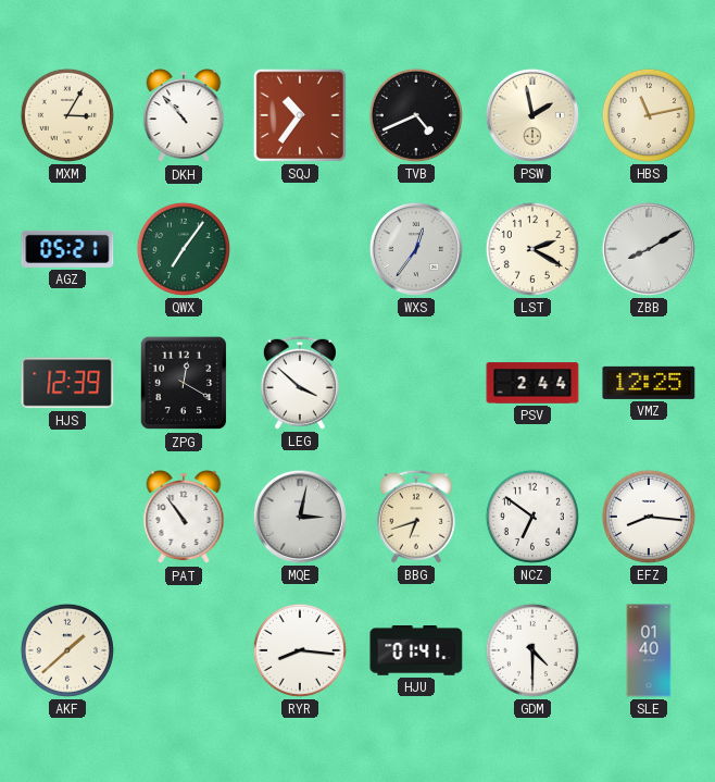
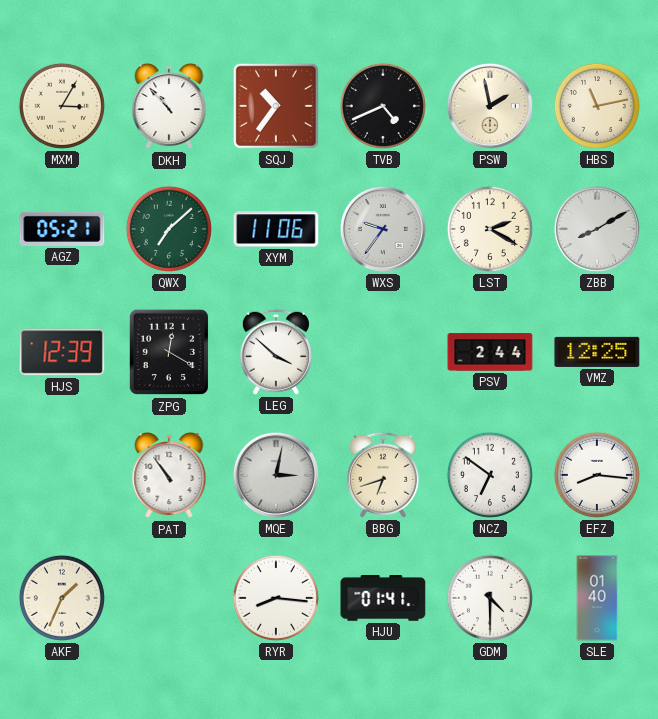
QWX: 7:06 -> 7:08 (169, 229)
XYM: none -> 11:06 (276, 229)
WXS: 12:36 -> 9:36 (383, 229)
AKF: 1:38 -> 1:34 (62, 598)
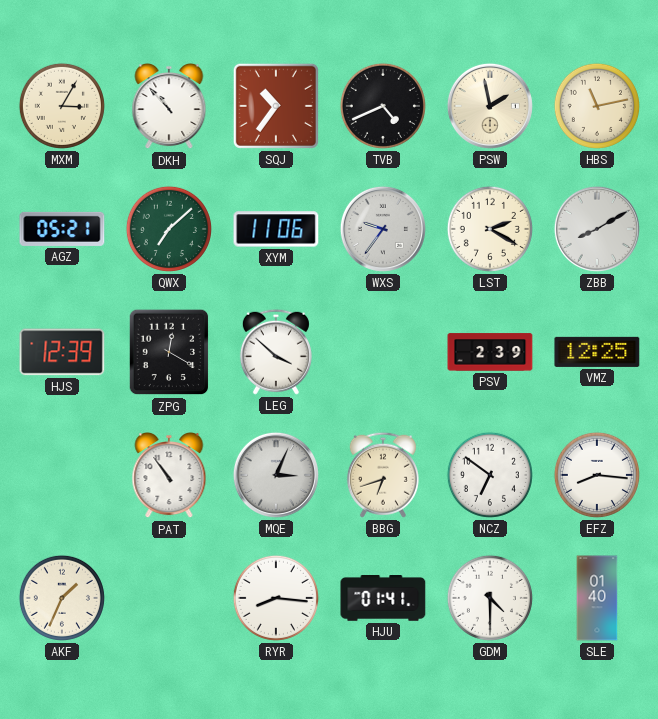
PSV: 2:44 -> 2:39 (490, 352)
MQE: 3:02 -> 3:04 (276, 475)
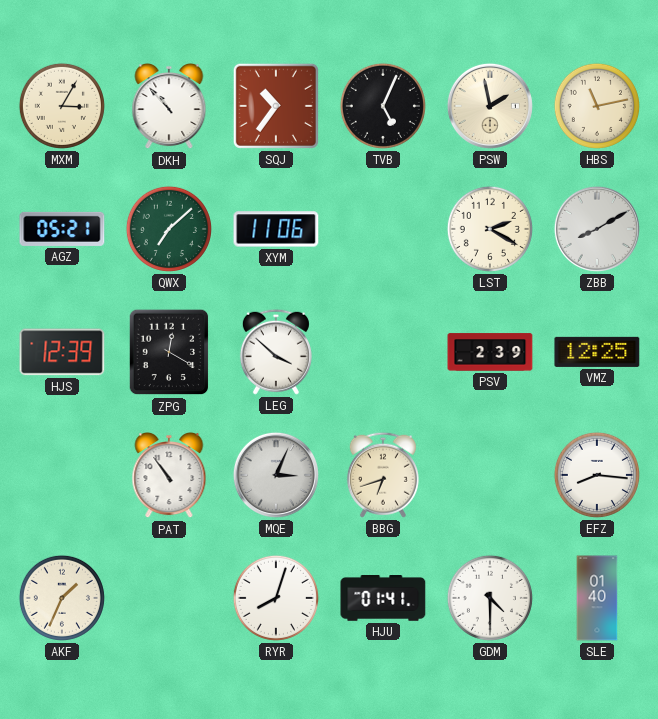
TVB: 4:41 -> 5:04 (383, 106)
WXS: 9:36 -> none (383, 229)
NCZ: 6:51 -> none (490, 475)
RYR: 8:16 -> 8:03 (276, 598)
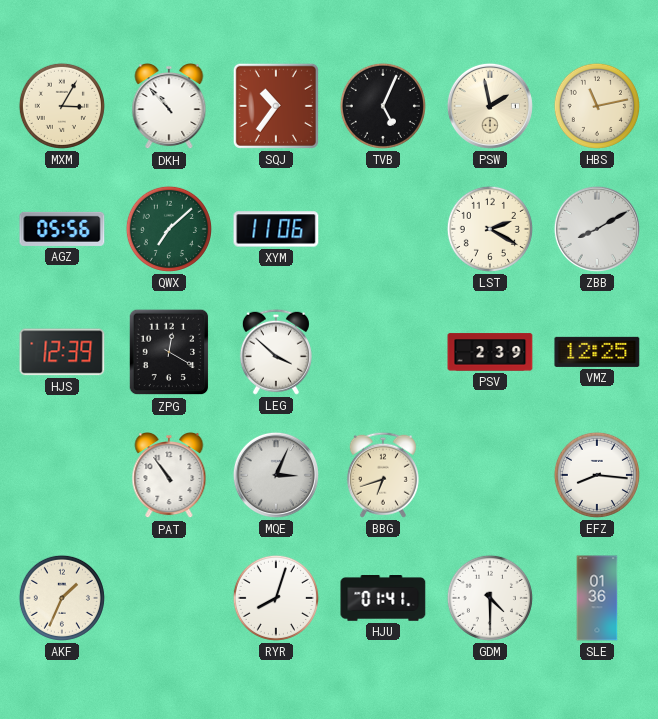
AGZ: 05:21 -> 05:56 (62, 229)
SLE: 01:40 -> 01:36 (597, 598)
